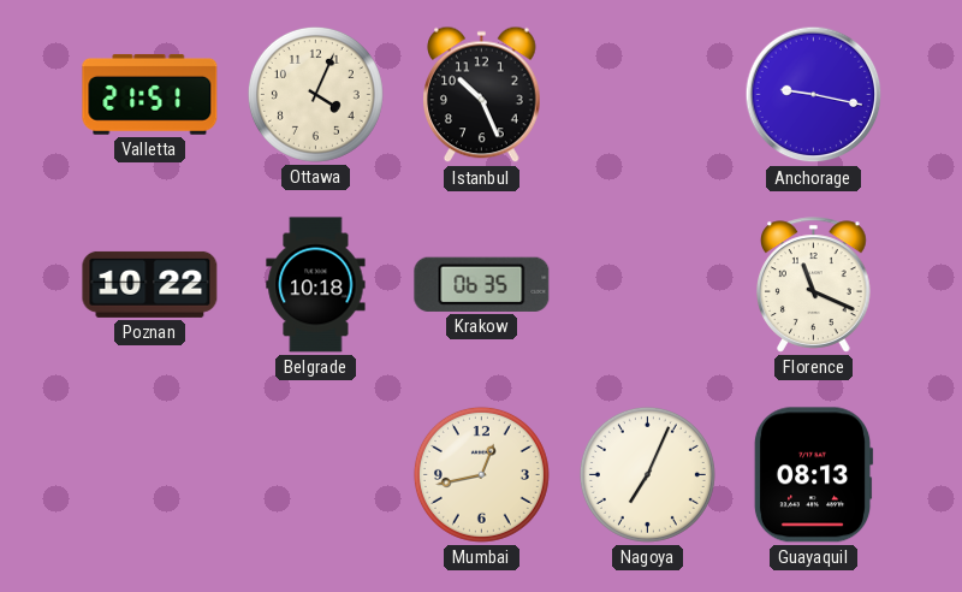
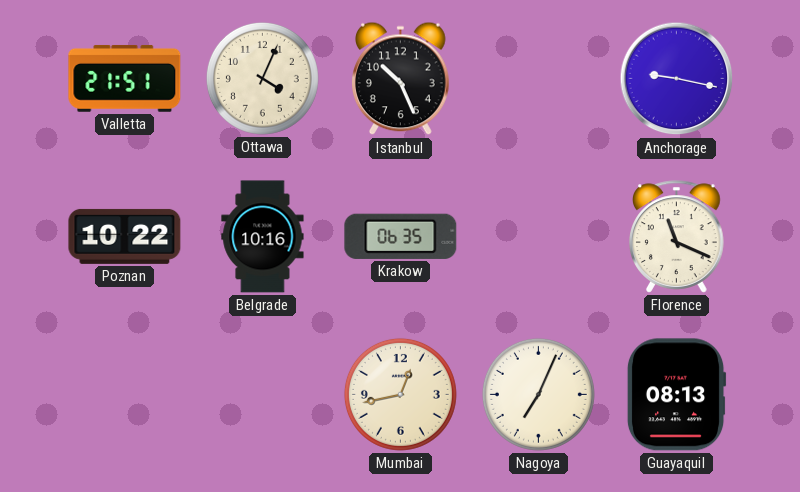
Belgrade: 10:18 -> 10:16 (263, 237)
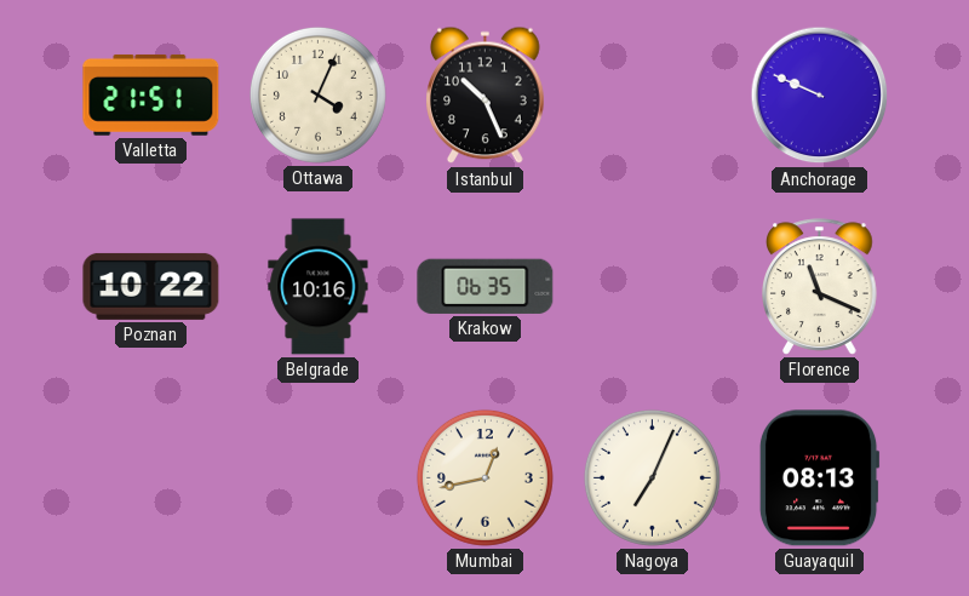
Anchorage: 9:17 -> 9:49 (820, 96)
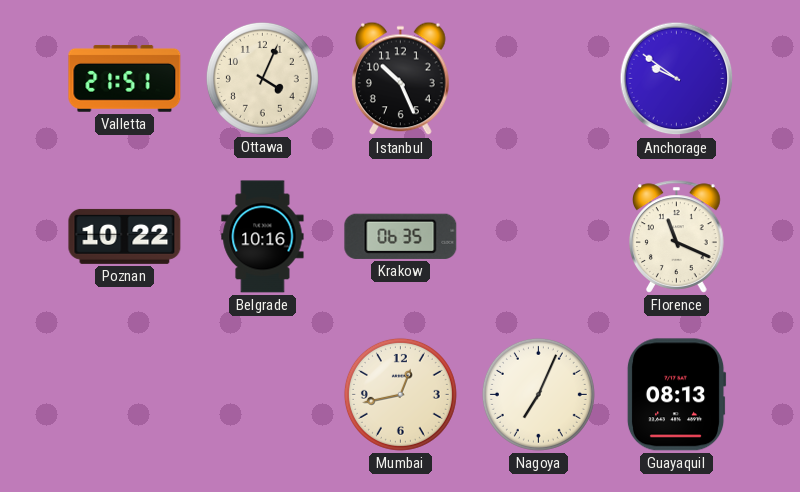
Anchorage: 9:49 -> 9:51 (677, 79)
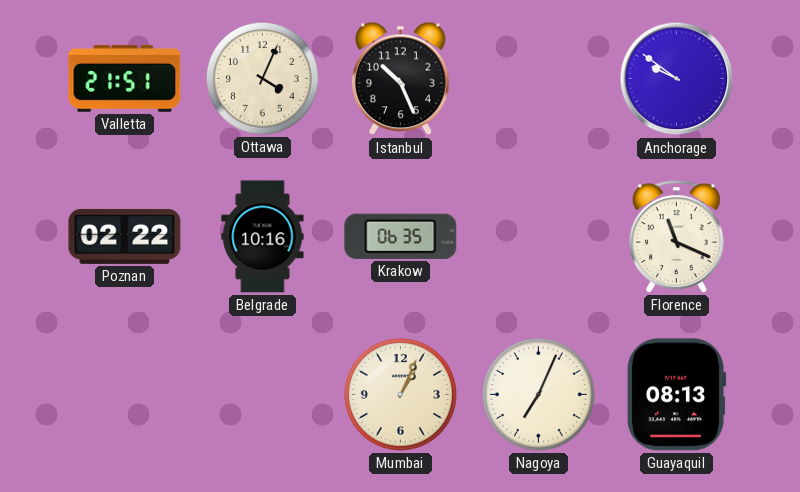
Poznan: 10:22 -> 02:22 (125, 236)
Mumbai: 12:43 -> 1:04 (400, 394)
